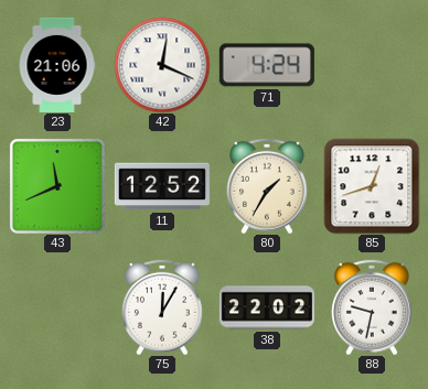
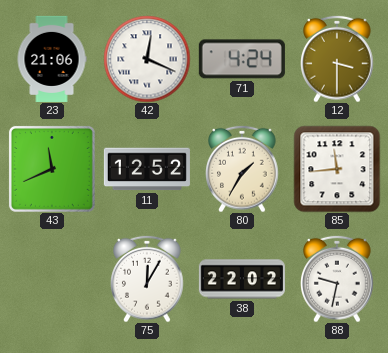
12: none -> 3:30 (337, 59)
85: 12:42 -> 11:44 (337, 169)
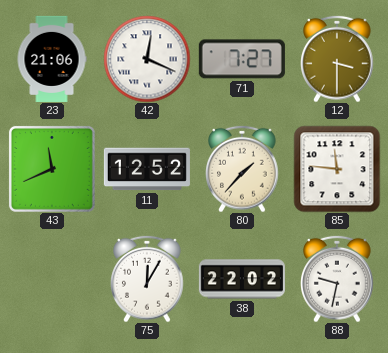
71: 4:24 -> 7:27 (242, 59)
80: 1:35 -> 1:37 (242, 169)
85: 11:44 -> 11:46 (337, 169)
